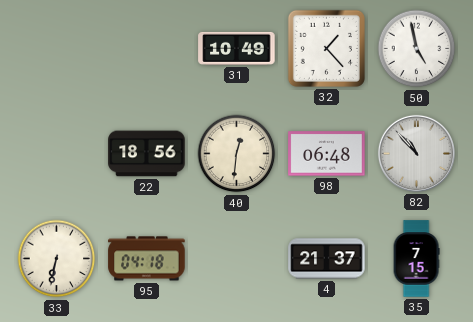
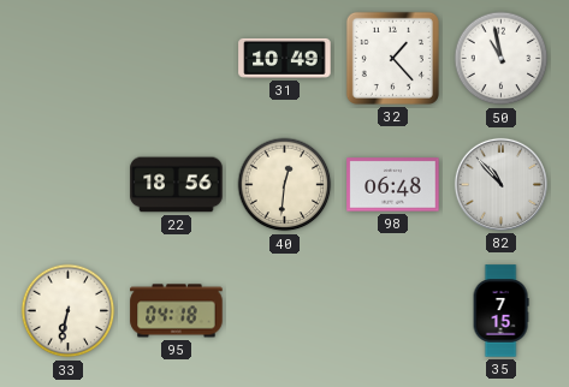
50: 4:58 -> 10:58 (502, 59)
4: 21:37 -> none (327, 259)
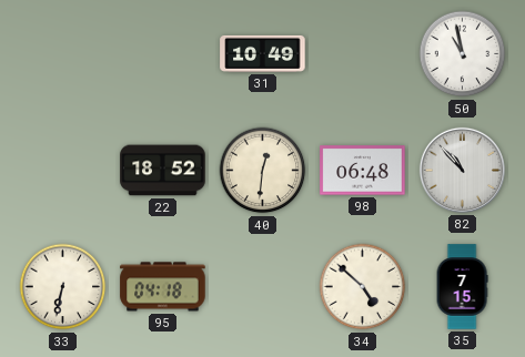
32: 1:23 -> none (392, 58)
22: 18:56 -> 18:52 (163, 171)
34: none -> 4:52 (363, 287)
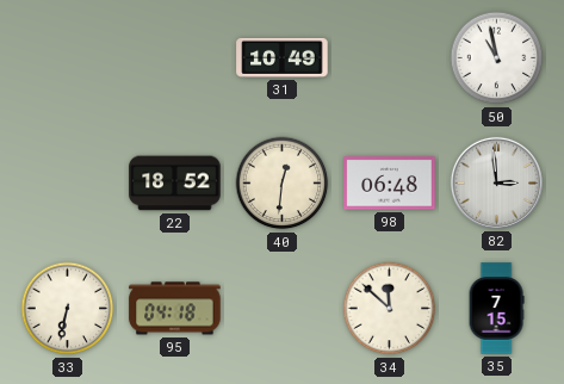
82: 10:53 -> 2:59 (496, 182)
34: 4:52 -> 11:52 (390, 309)
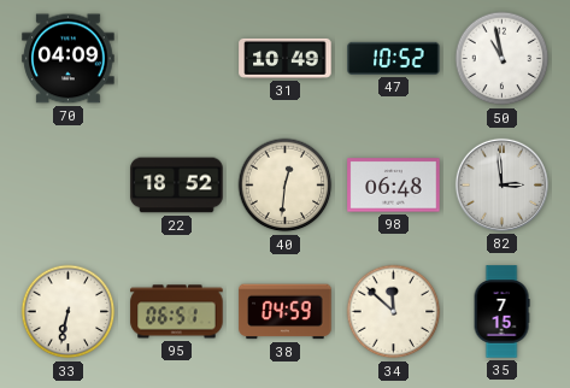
70: none -> 04:09 (69, 59)
47: none -> 10:52 (394, 58)
95: 04:18 -> 06:51 (177, 312)
38: none -> 04:59 (286, 312)
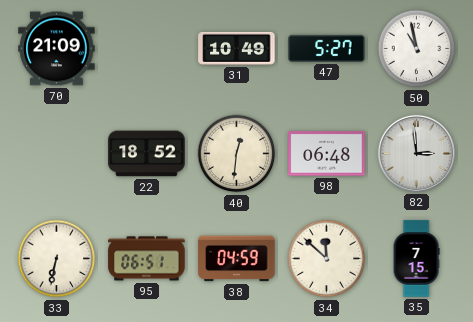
70: 04:09 -> 21:09 (57, 49)
47: 10:52 -> 5:27 (327, 48)
